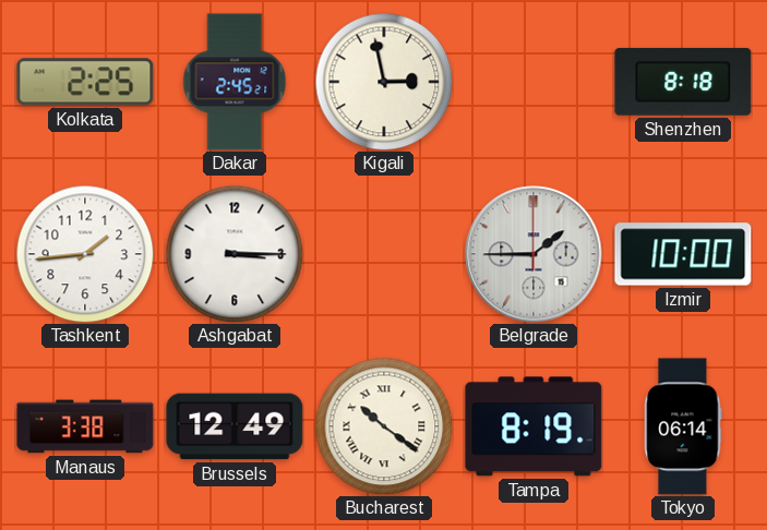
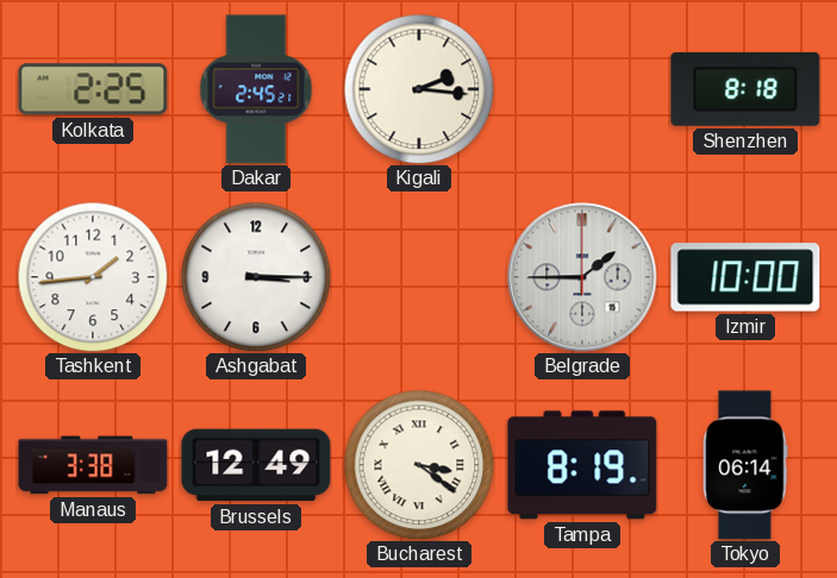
Kigali: 2:58 -> 2:16 (419, 89)
Bucharest: 10:21 -> 3:21 (419, 465)
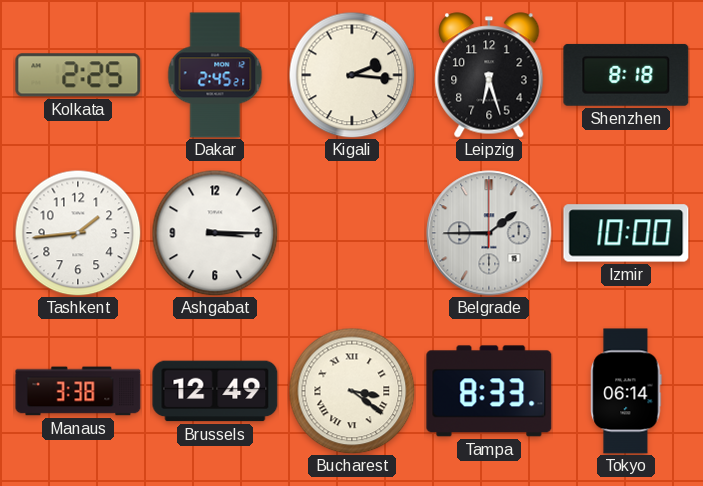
Leipzig: none -> 6:27 (489, 75)
Tampa: 8:19 -> 8:33 (489, 391)
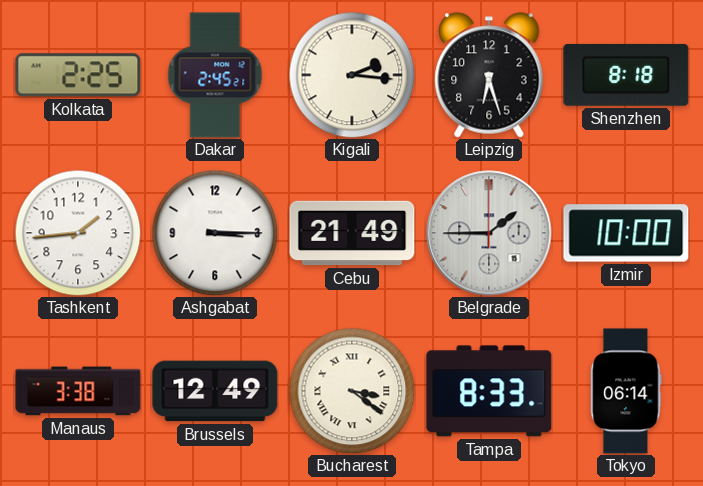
Cebu: none -> 21:49 (352, 233)
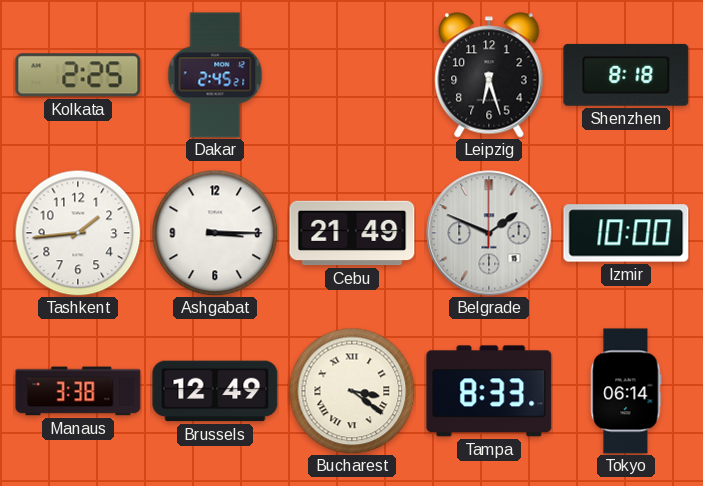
Kigali: 2:16 -> none (352, 75)
Belgrade: 1:45 -> 1:49 (489, 233)
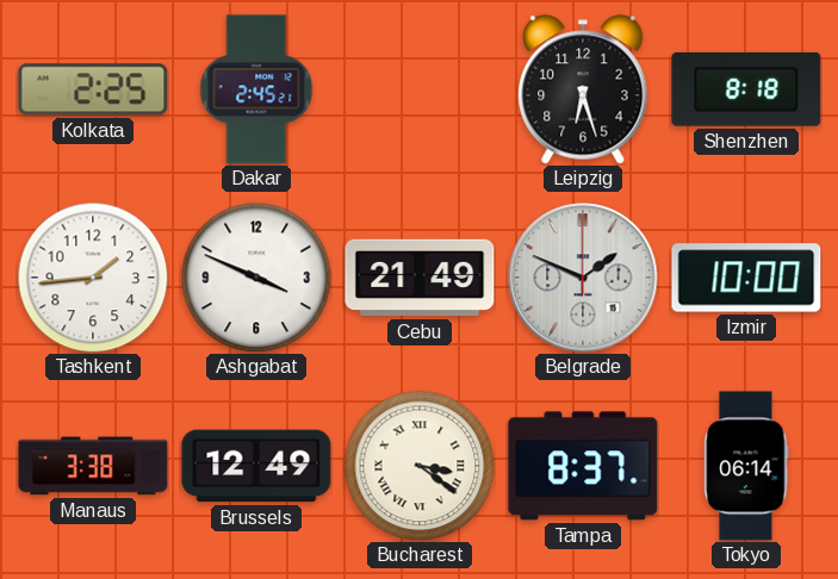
Ashgabat: 3:15 -> 3:49 (256, 278)
Tampa: 8:33 -> 8:37 (583, 466)
